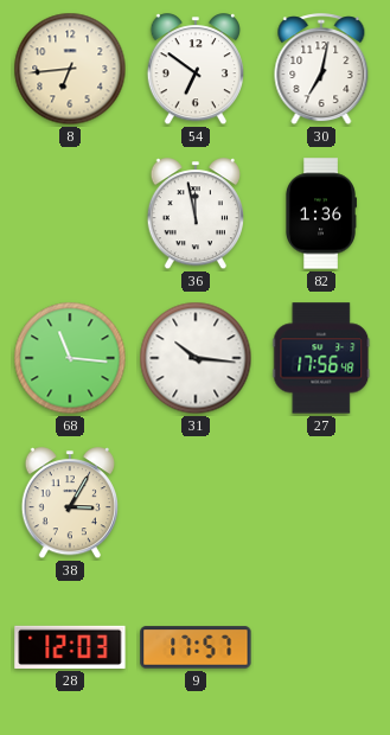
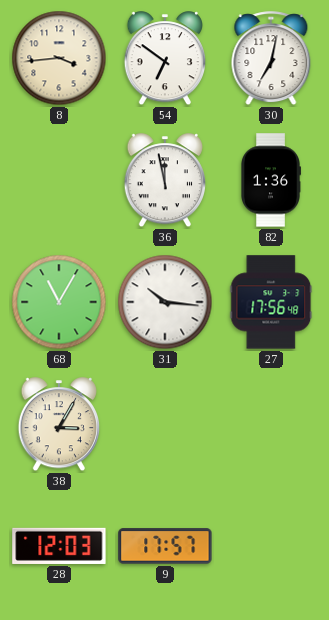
8: 6:44 -> 3:44 (59, 58)
68: 11:16 -> 11:05 (59, 302)
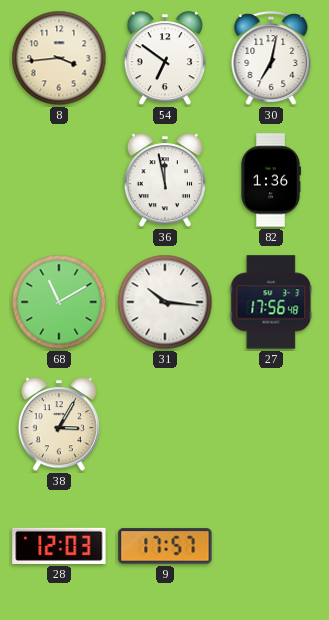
68: 11:05 -> 11:10 (59, 302)
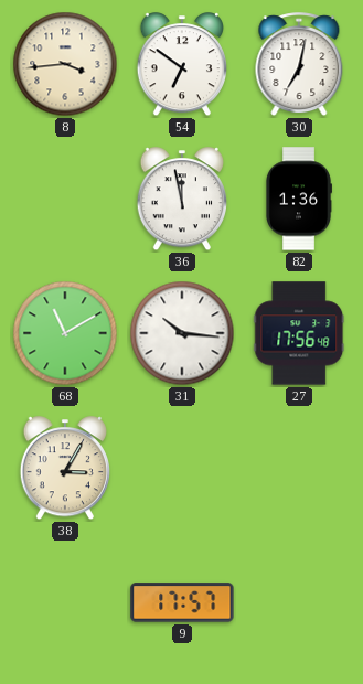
28: 12:03 -> none (59, 546)
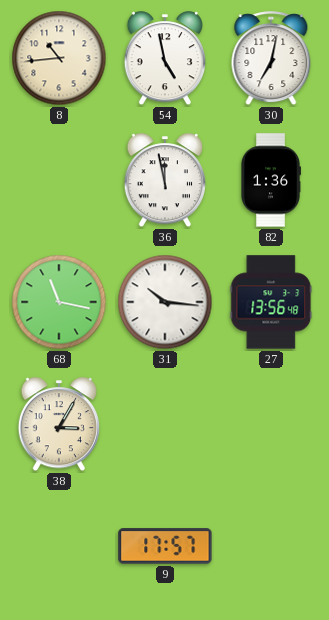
8: 3:44 -> 10:44 (59, 58)
54: 6:51 -> 4:58 (164, 59)
68: 11:10 -> 11:17 (59, 302)
27: 17:56 -> 13:56 (271, 302)
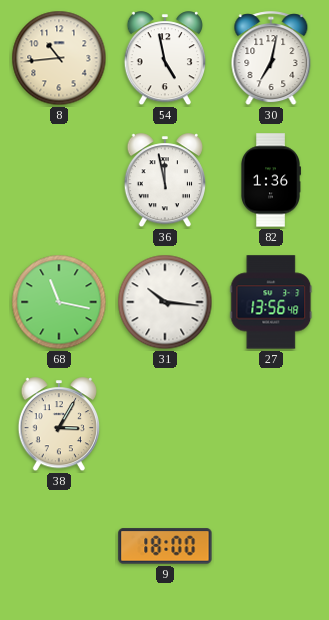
9: 17:57 -> 18:00 (165, 546)
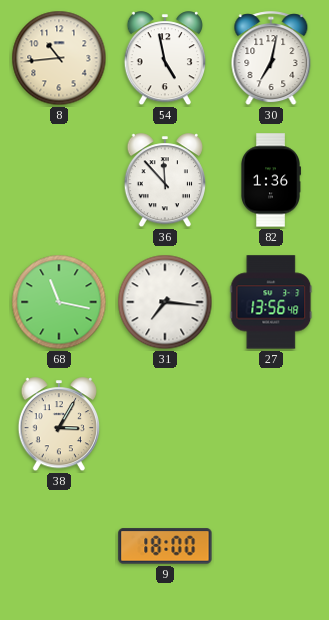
36: 11:58 -> 11:53 (164, 181)
31: 10:16 -> 7:16 (165, 302)
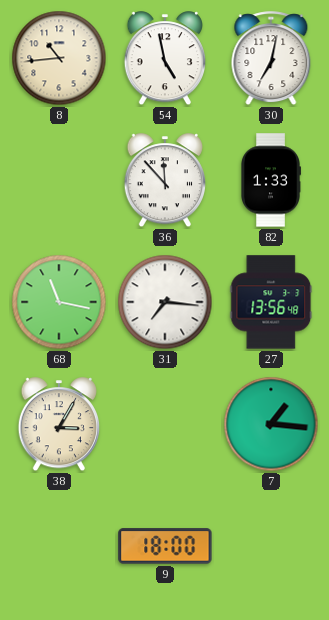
82: 1:36 -> 1:33 (271, 180)
7: none -> 1:16 (271, 424)
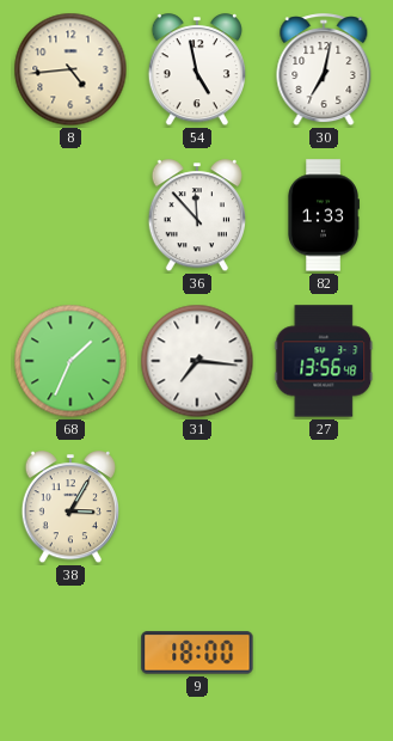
8: 10:44 -> 4:44 (70, 69)
68: 11:17 -> 1:34 (70, 361)
7: 1:16 -> none (271, 424)
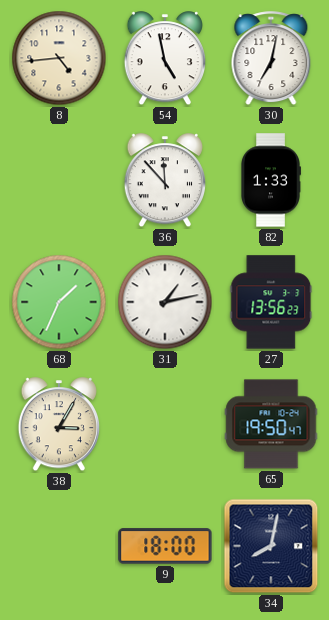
31: 7:16 -> 1:13 (165, 302)
27: 13:56:48 -> 13:56:23 (271, 302)
65: none -> 19:50 (271, 424)
34: none -> 8:02 (271, 546)
